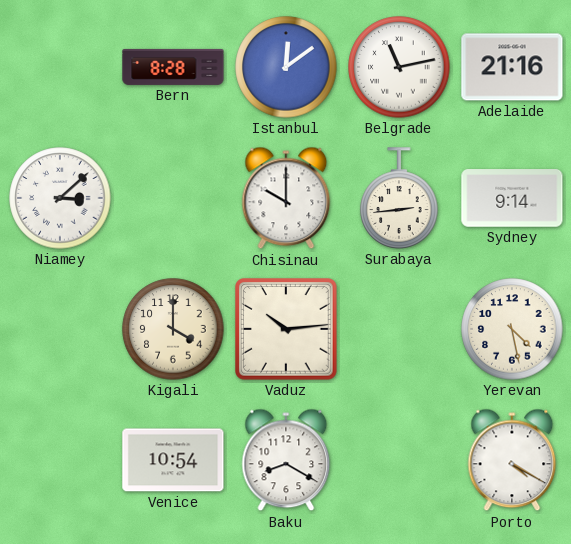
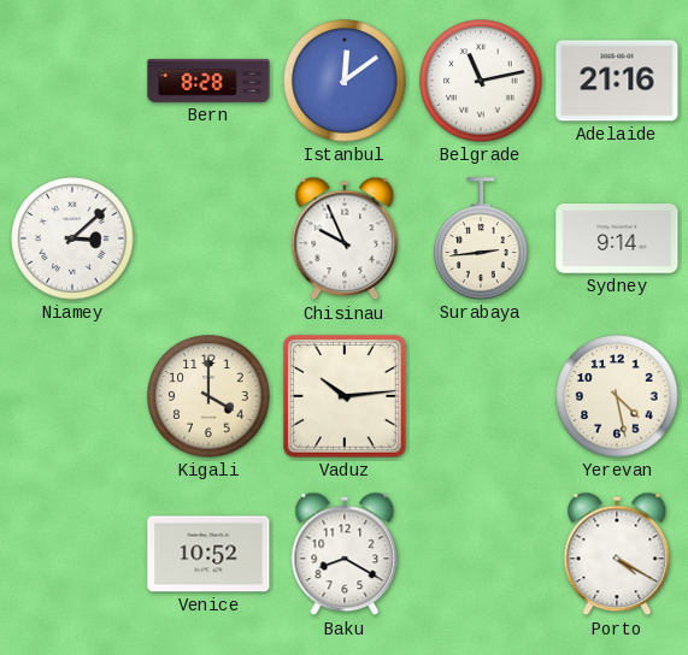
Chisinau: 10:00 -> 9:56 (345, 238)
Venice: 10:54 -> 10:52 (208, 554)
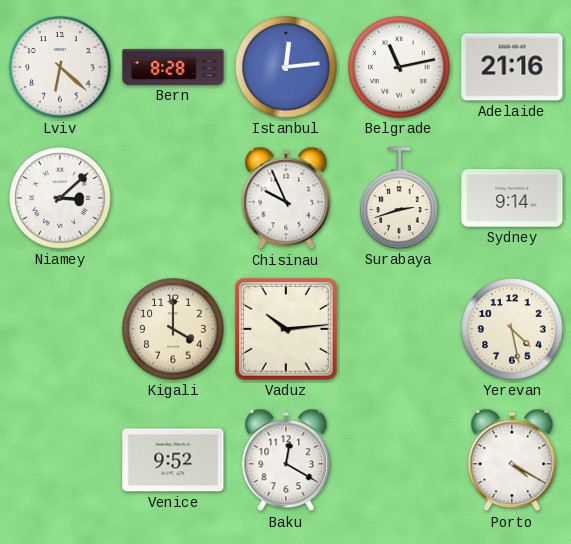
Lviv: none -> 6:22 (60, 67)
Istanbul: 12:09 -> 12:14 (286, 67)
Surabaya: 2:44 -> 2:42 (399, 198)
Venice: 10:52 -> 9:52 (173, 460)
Baku: 8:20 -> 12:20 (286, 460)
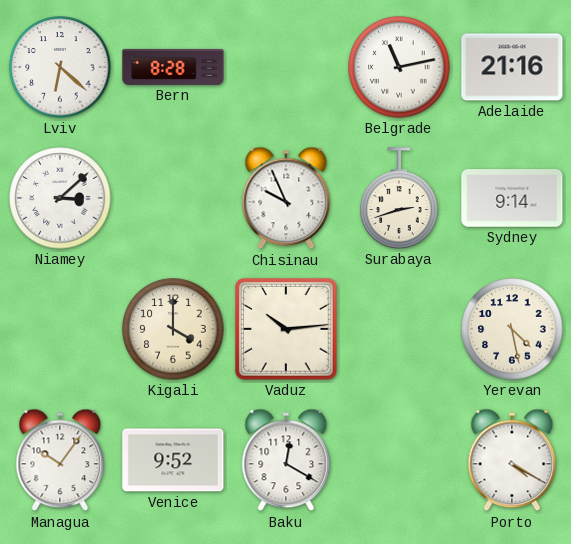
Istanbul: 12:14 -> none (286, 67)
Managua: none -> 10:06 (60, 460)
